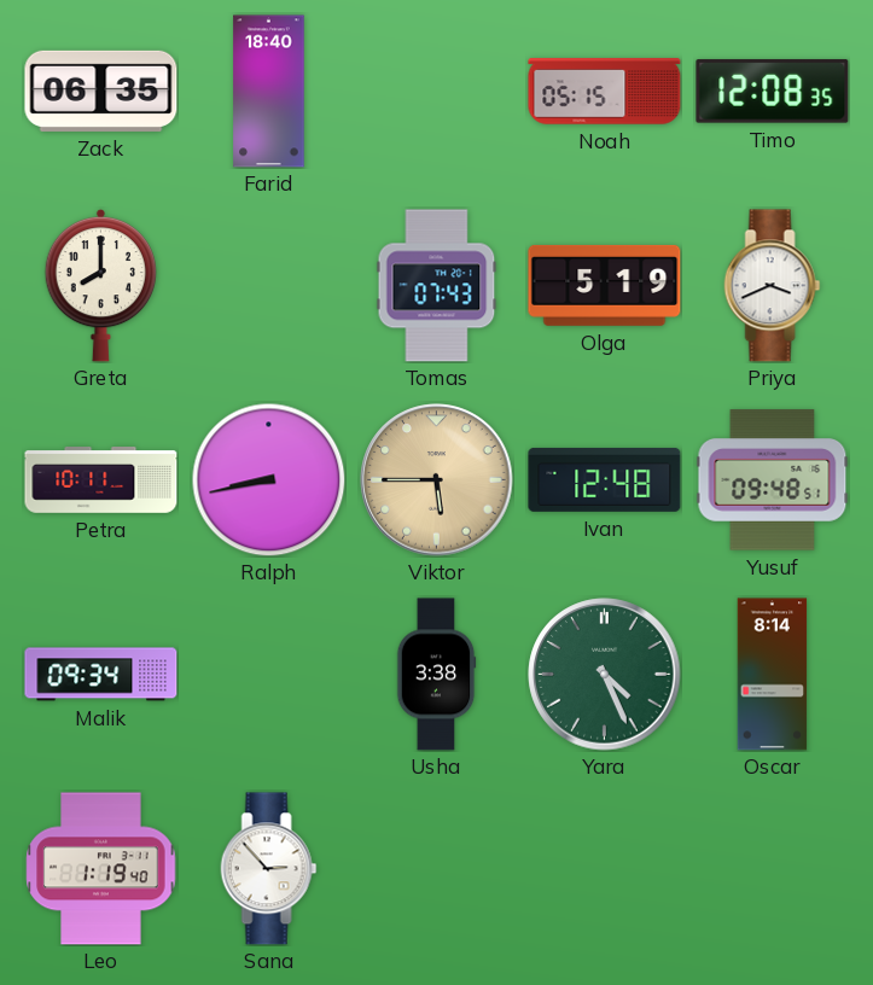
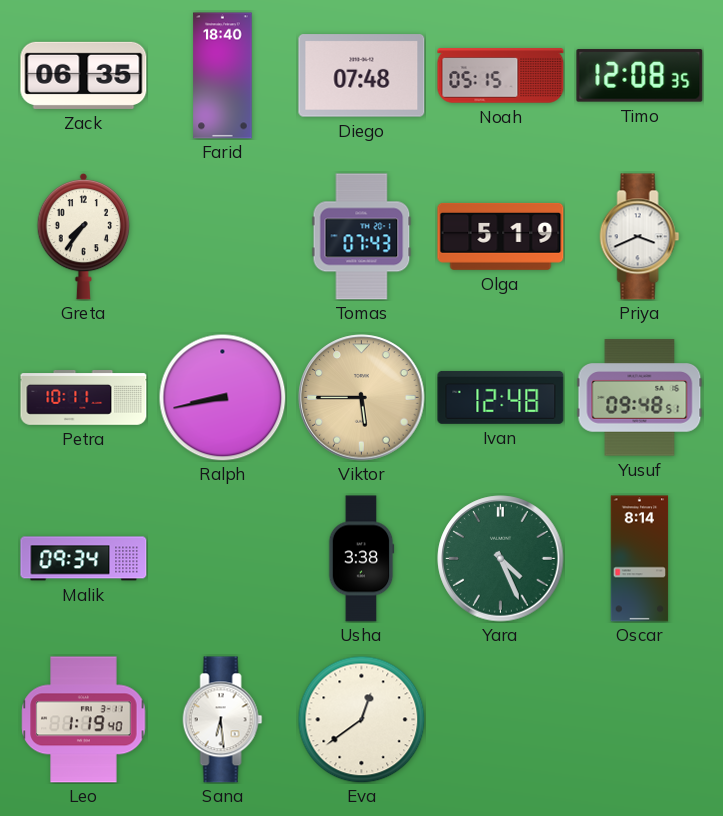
Diego: none -> 07:48 (362, 76)
Greta: 8:00 -> 7:36 (84, 236)
Sana: 2:53 -> 6:29 (223, 720)
Eva: none -> 12:39 (361, 719)
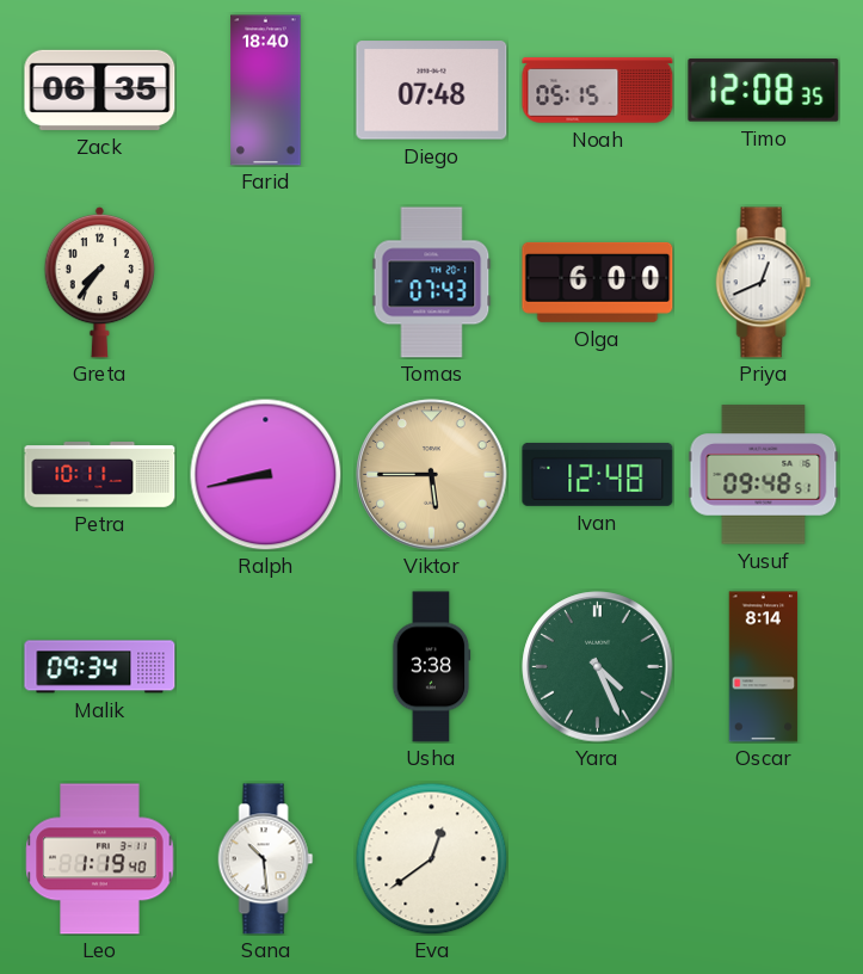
Olga: 5:19 -> 6:00 (598, 282)
Priya: 3:41 -> 12:41 (764, 283)
Sana: 6:29 -> 10:29 (266, 859)
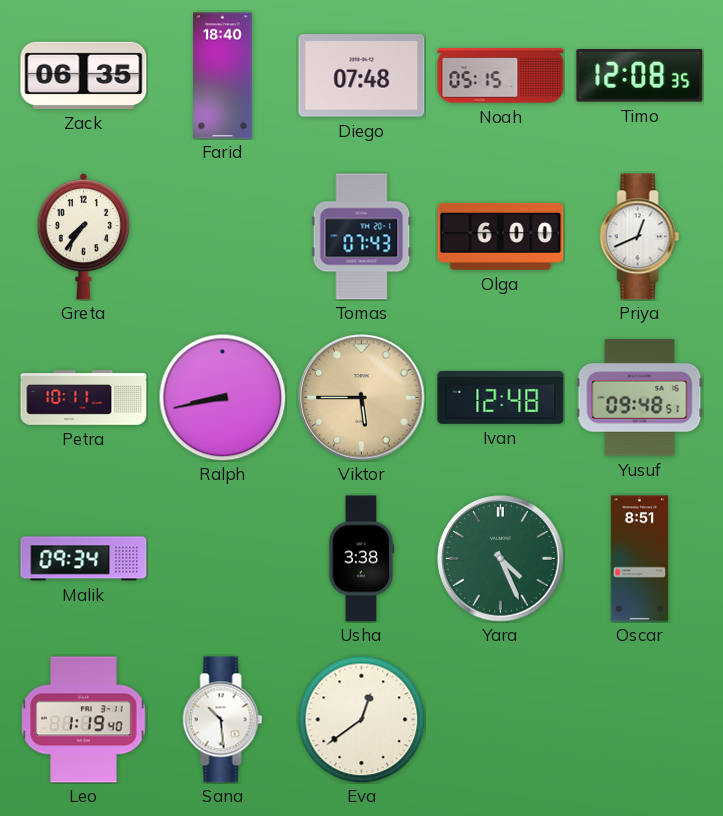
Oscar: 8:14 -> 8:51 (640, 559)
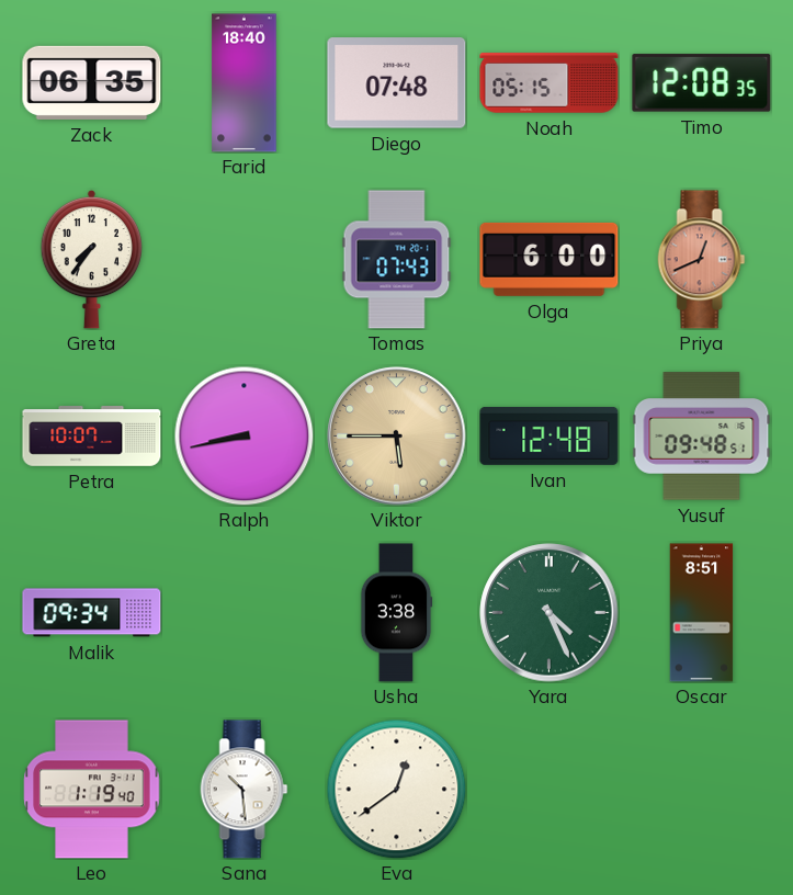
Priya dial: white -> salmon (702, 260)
Petra: 10:11 -> 10:07 (92, 437)
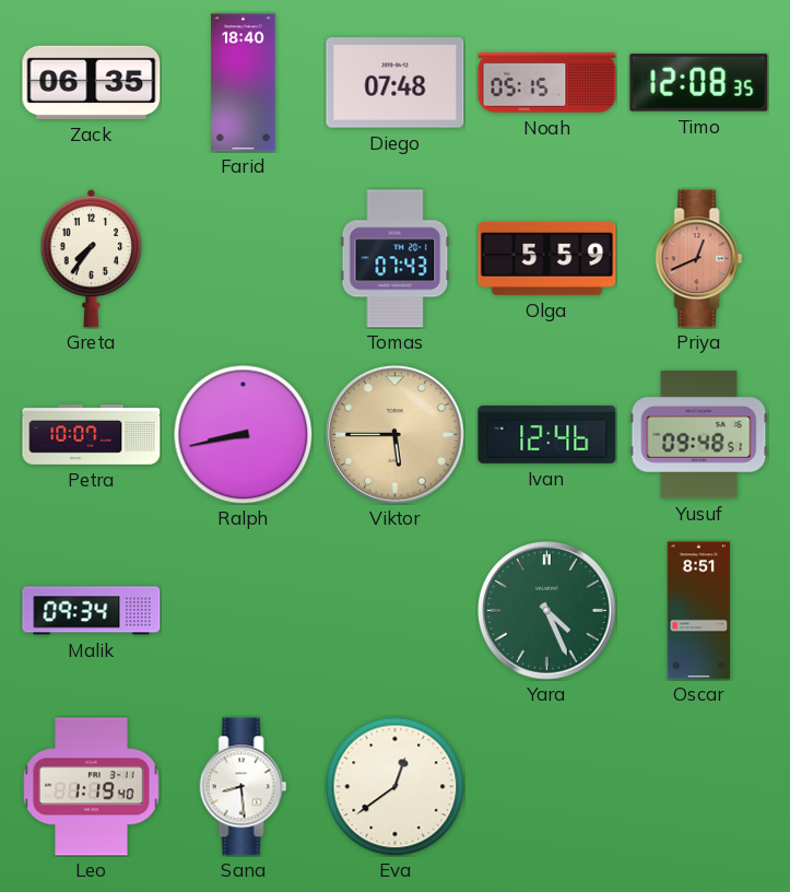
Olga: 6:00 -> 5:59 (547, 258)
Ivan: 12:48 -> 12:46 (547, 434)
Usha: 3:38 -> none (396, 613)
Sana: 10:29 -> 8:29 (244, 787)
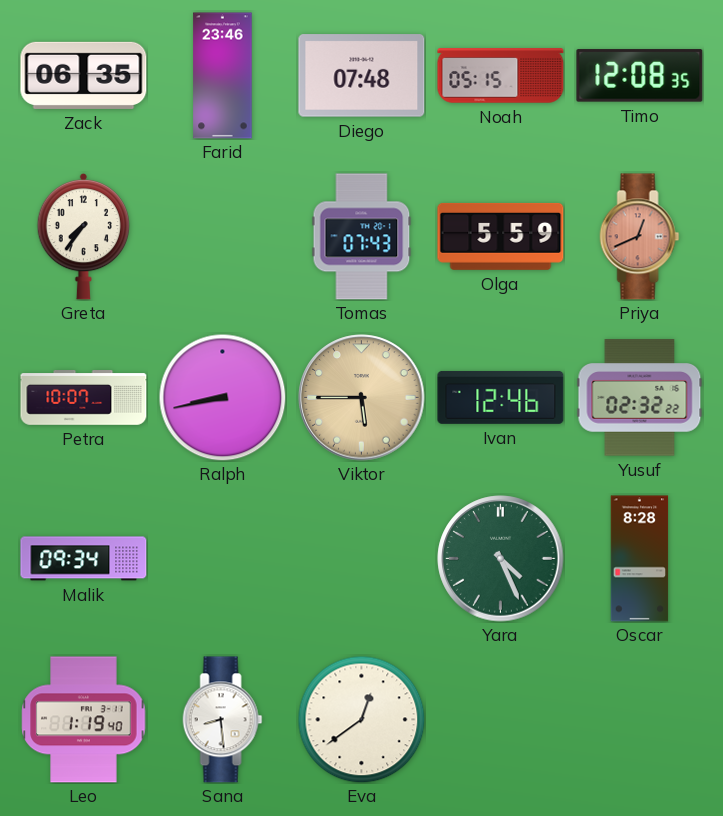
Farid: 18:40 -> 23:46 (223, 76)
Yusuf: 09:48 -> 02:32 (640, 398)
Oscar: 8:51 -> 8:28 (640, 559)
